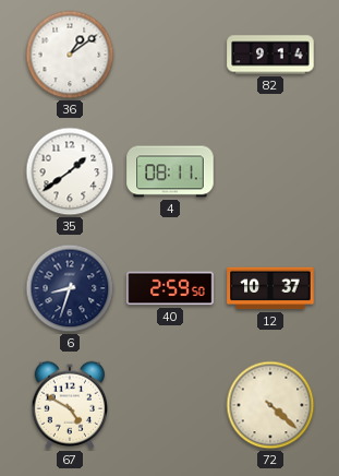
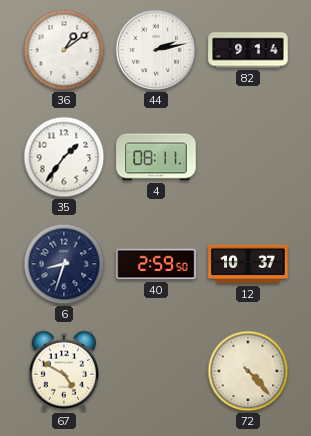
44: none -> 2:13 (156, 50)
35: 1:39 -> 1:36 (64, 157)
72: 4:22 -> 4:23 (248, 371)
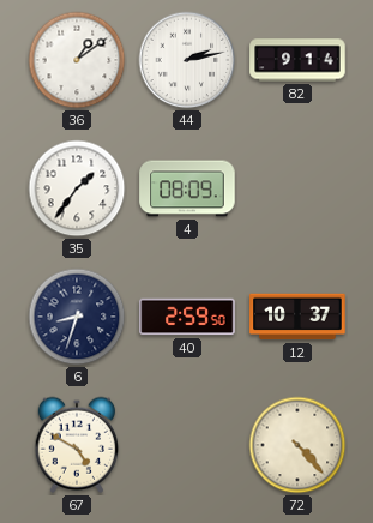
4: 08:11 -> 08:09 (187, 188)
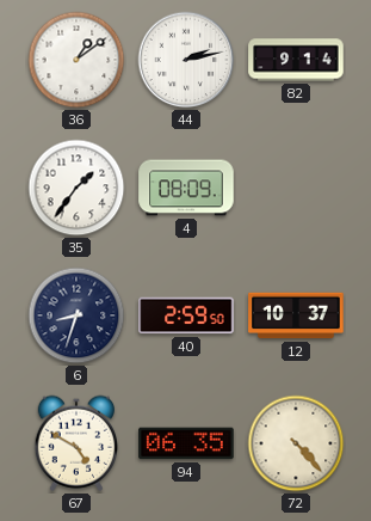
94: none -> 06:35 (186, 443)
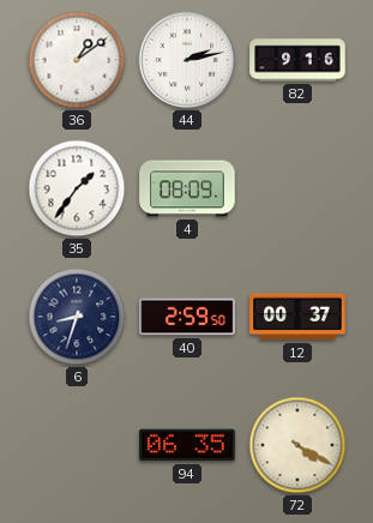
82: 9:14 -> 9:16 (297, 60)
12: 10:37 -> 00:37 (297, 317)
67: 4:50 -> none (75, 443)
72: 4:23 -> 4:20 (297, 445)
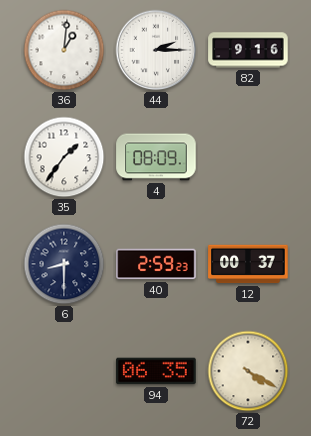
36: 1:09 -> 1:01 (64, 50)
44: 2:13 -> 2:15 (156, 50)
6: 8:33 -> 8:30 (64, 264)
40: 2:59:50 -> 2:59:23 (156, 264)
